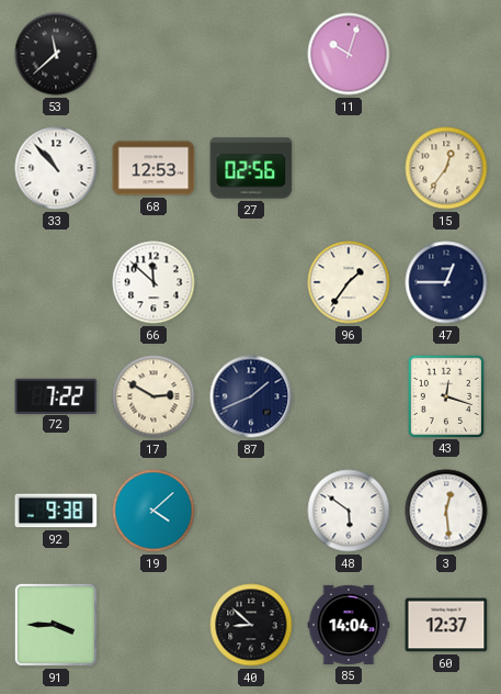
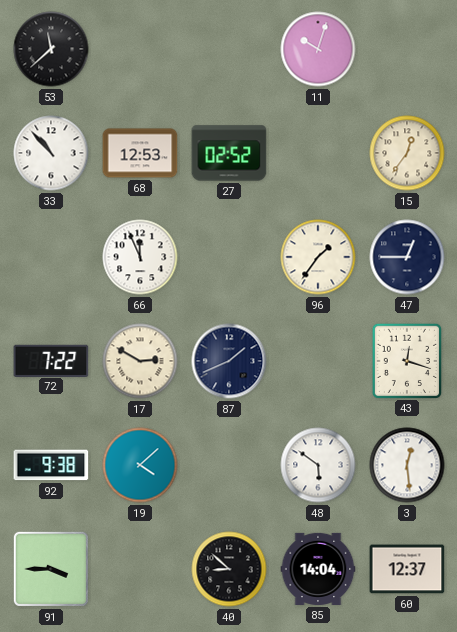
27: 02:56 -> 02:52 (229, 153)
66: 11:52 -> 11:56 (140, 257)
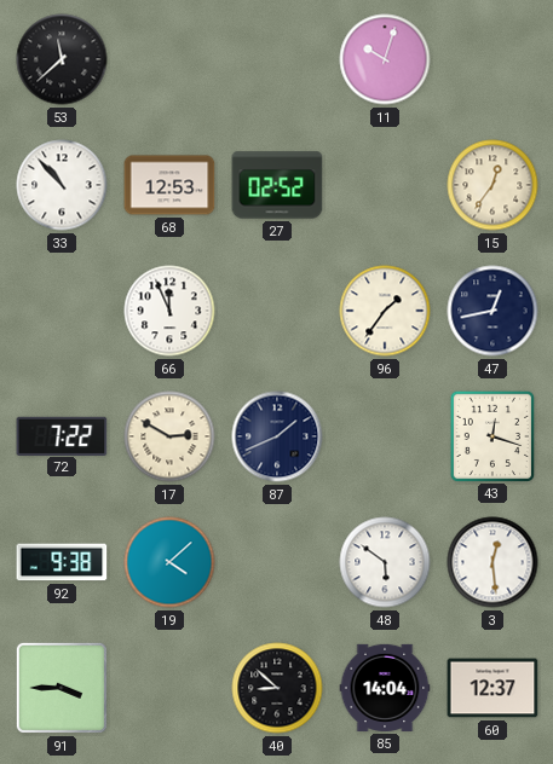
47: 12:45 -> 12:43 (492, 311)
